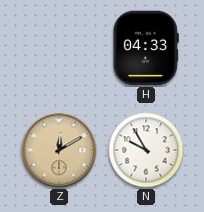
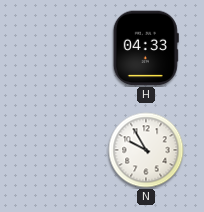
Z: 12:10 -> none (59, 150)
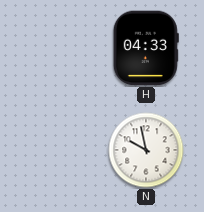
N: 9:55 -> 9:58 (146, 150)
